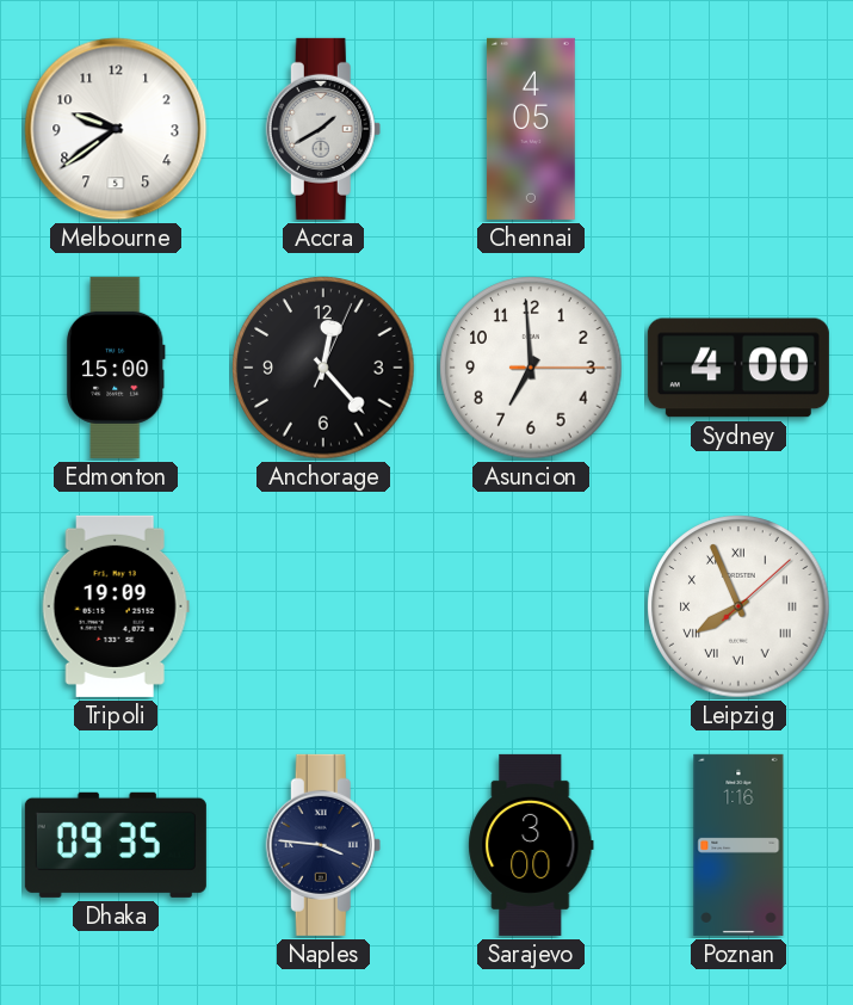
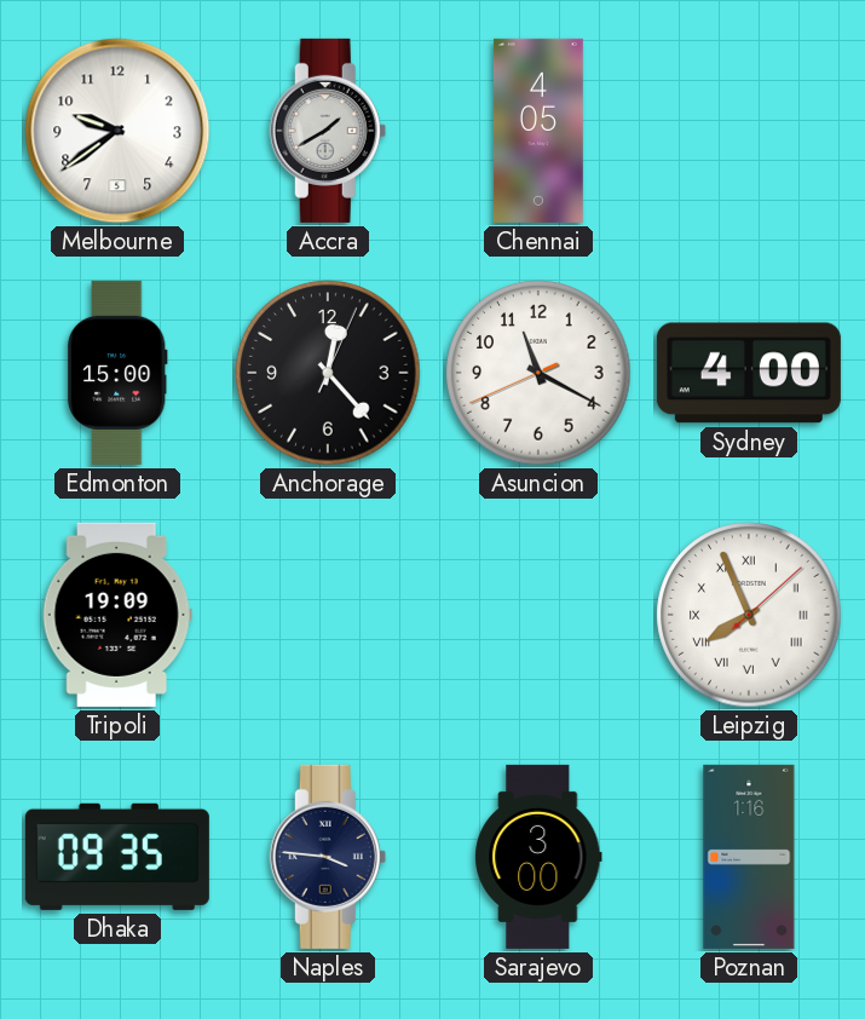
Asuncion: 6:59 -> 11:19 (538, 373)
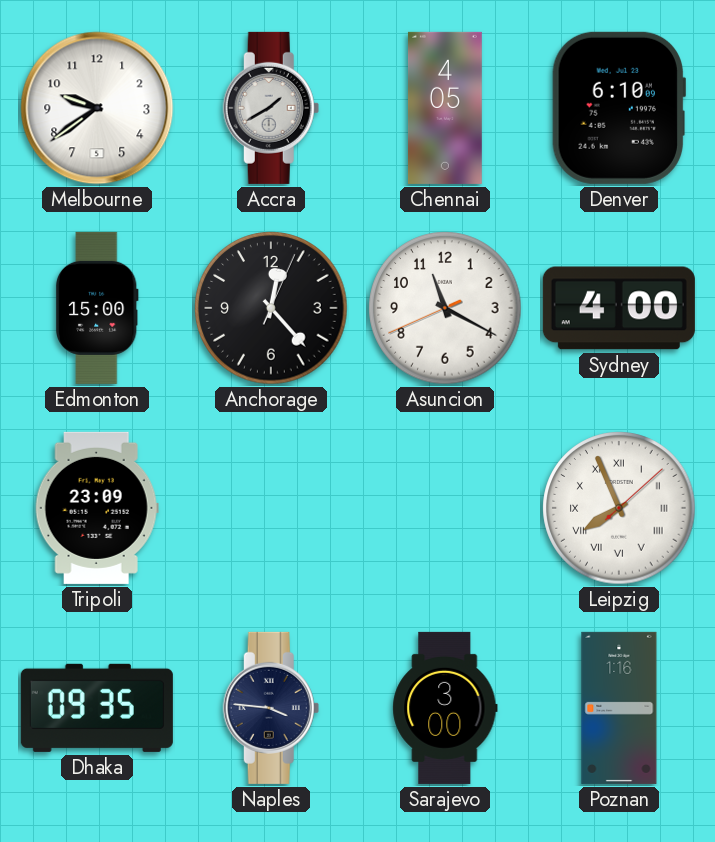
Denver: none -> 6:10 (619, 108)
Tripoli: 19:09 -> 23:09 (97, 508)
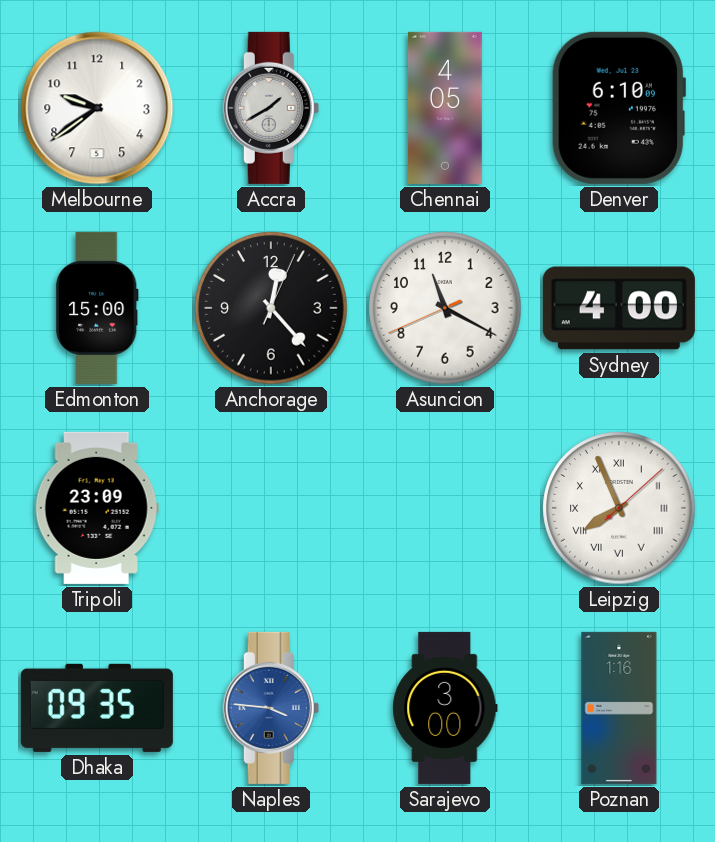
Naples dial: navy -> blue (271, 708)
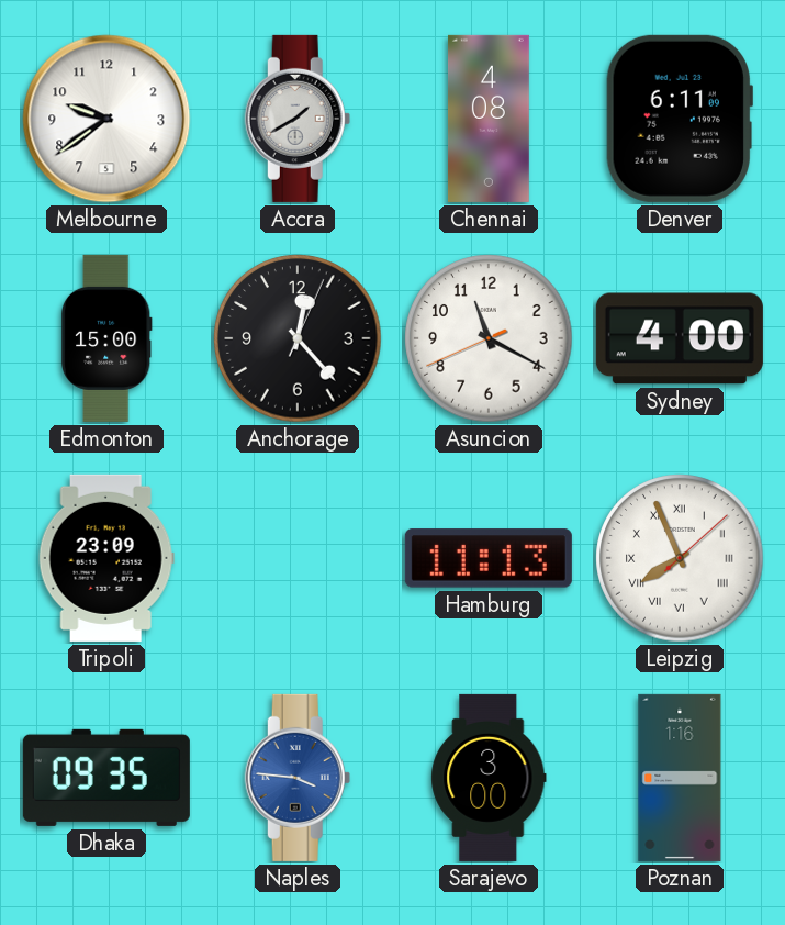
Chennai: 4:05 -> 4:08 (489, 119)
Denver: 6:10 -> 6:11 (680, 119)
Hamburg: none -> 11:13 (489, 558)
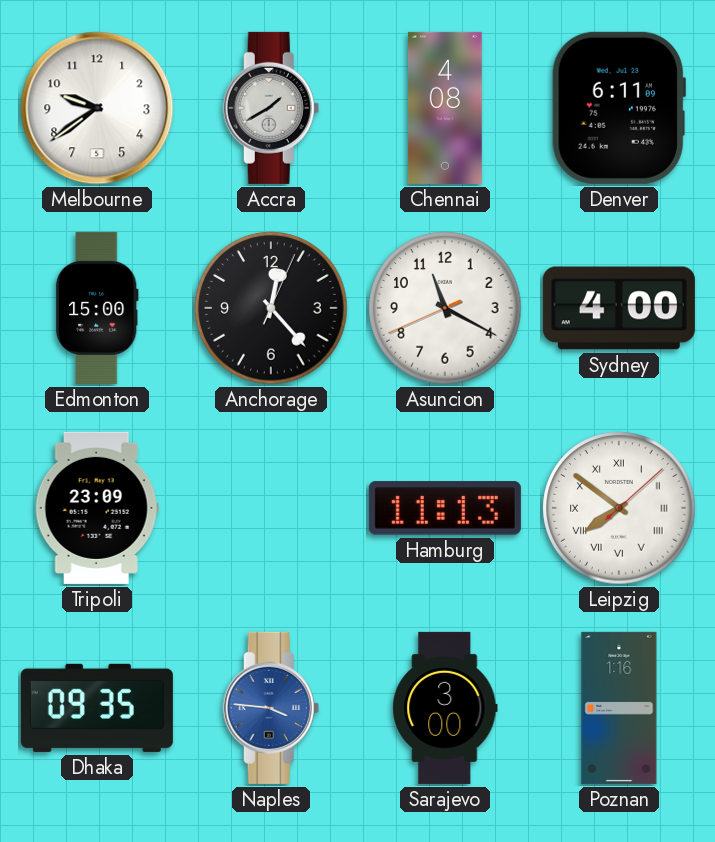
Leipzig: 7:56 -> 7:51 (619, 508)
